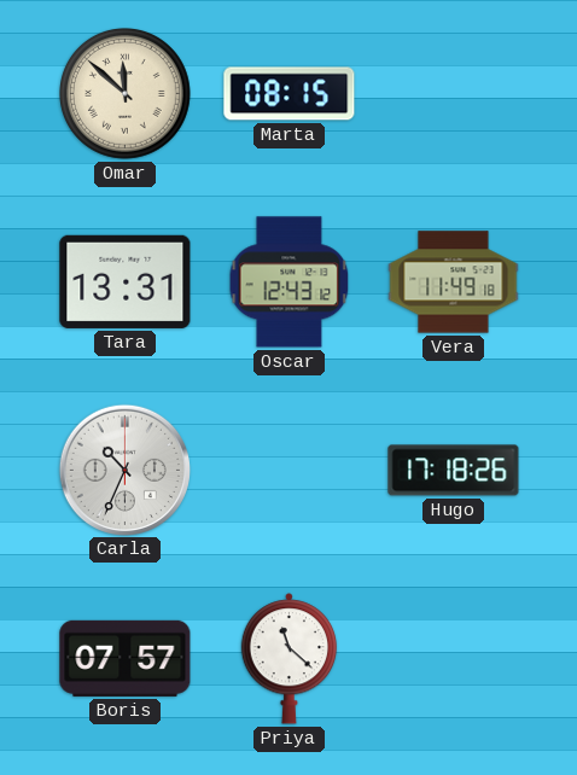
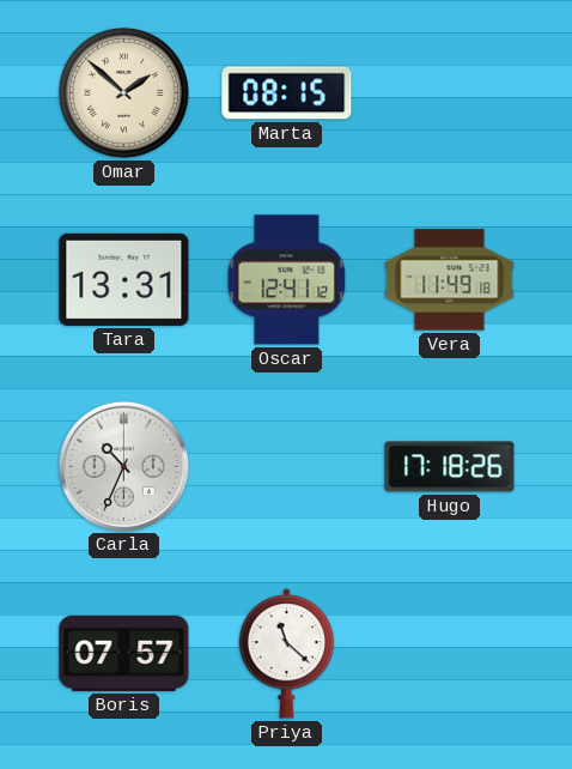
Omar: 11:52 -> 1:52 (124, 93)
Oscar: 12:43 -> 12:41 (287, 280)
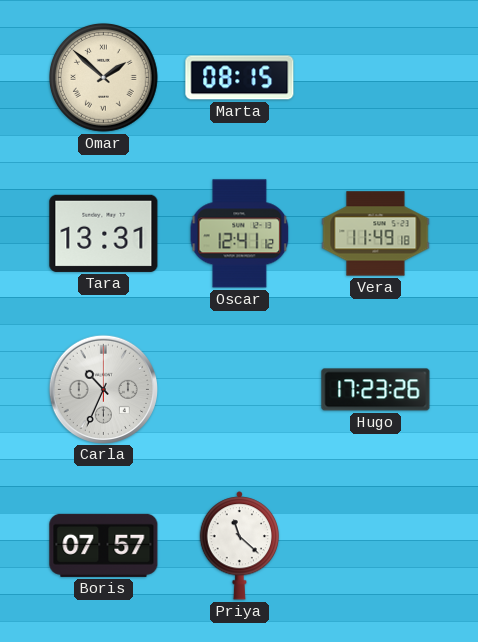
Hugo: 17:18 -> 17:23 (376, 390)
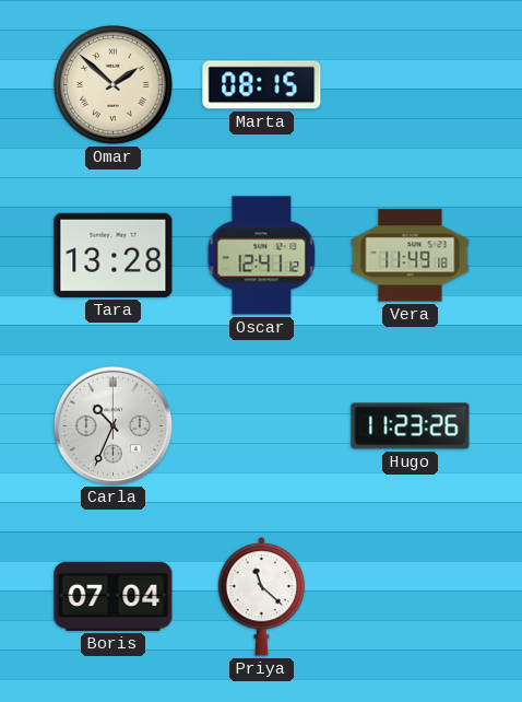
Tara: 13:31 -> 13:28 (114, 255)
Hugo: 17:23 -> 11:23 (411, 426)
Boris: 07:57 -> 07:04 (114, 596)
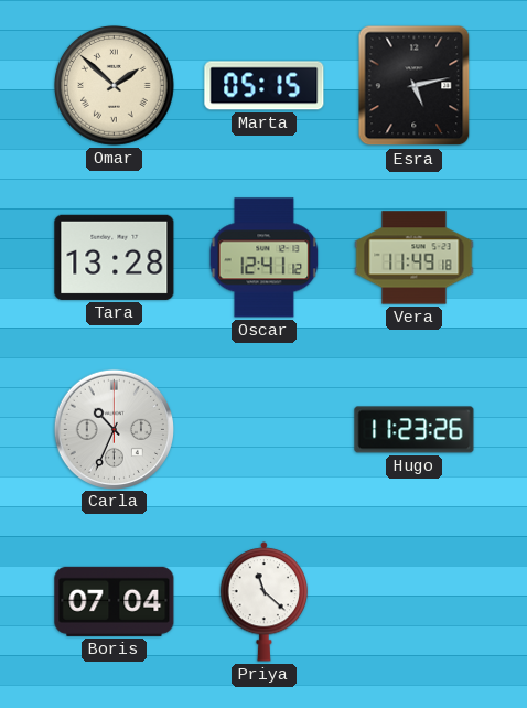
Marta: 08:15 -> 05:15 (265, 86)
Esra: none -> 5:13 (415, 86)
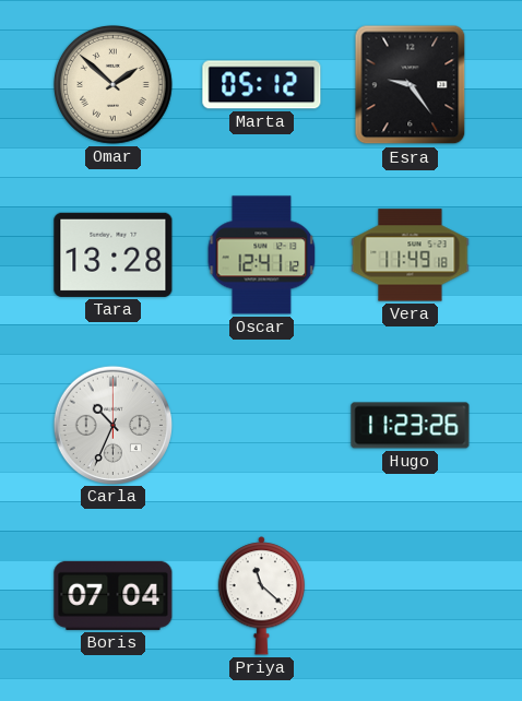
Marta: 05:15 -> 05:12 (262, 85)
Esra: 5:13 -> 9:24 (411, 85)
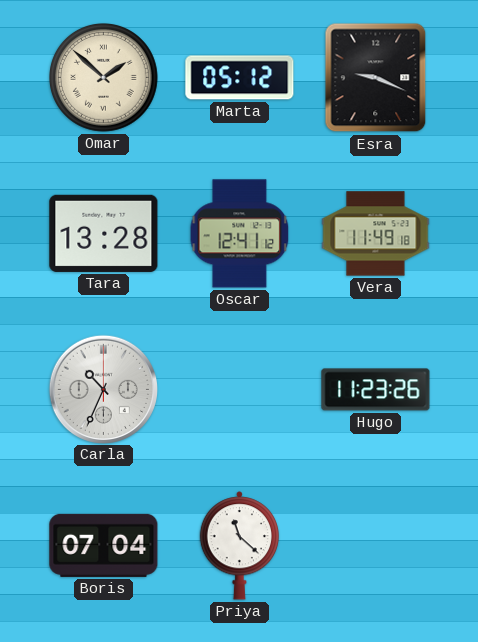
Esra: 9:24 -> 9:19 (376, 78)
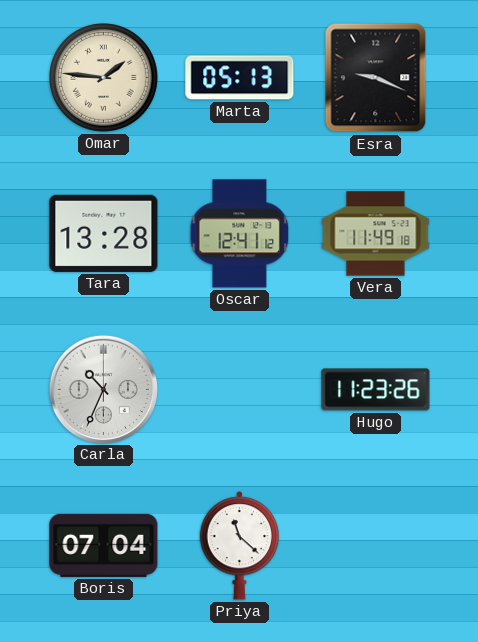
Omar: 1:52 -> 1:46 (104, 78)
Marta: 05:12 -> 05:13 (240, 78)
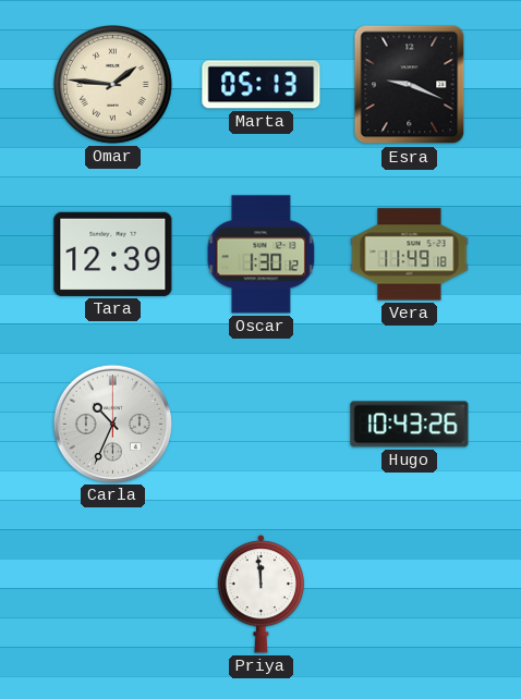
Tara: 13:28 -> 12:39 (113, 254)
Oscar: 12:41 -> 1:30 (262, 255)
Hugo: 11:23 -> 10:43 (410, 425)
Boris: 07:04 -> none (104, 545)
Priya: 11:22 -> 11:59 (262, 594)
